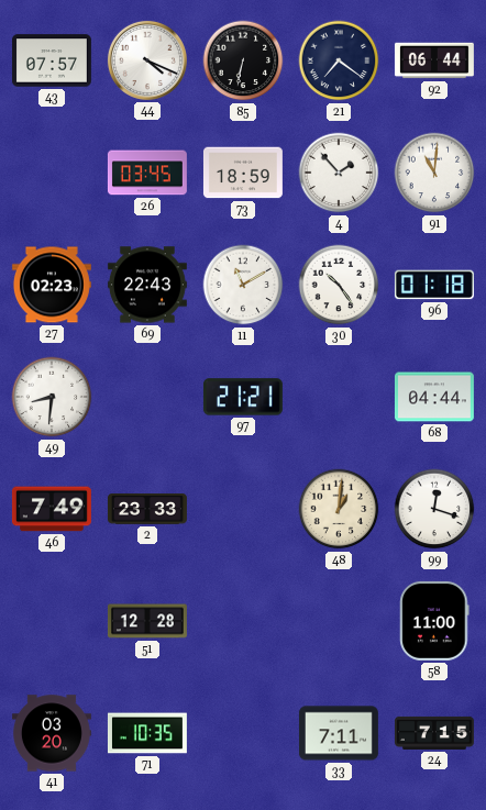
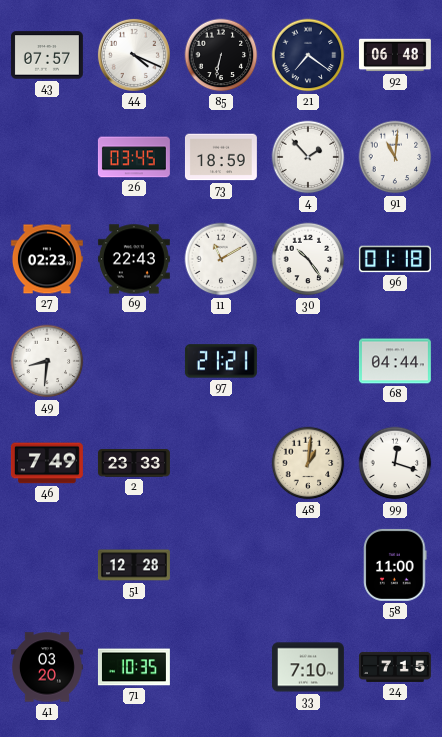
92: 06:44 -> 06:48 (395, 55)
33: 7:11 -> 7:10 (308, 667)
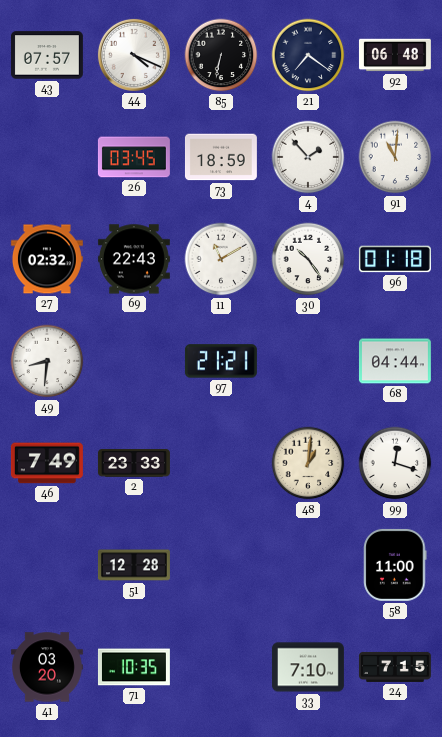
27: 02:23 -> 02:32 (47, 259)
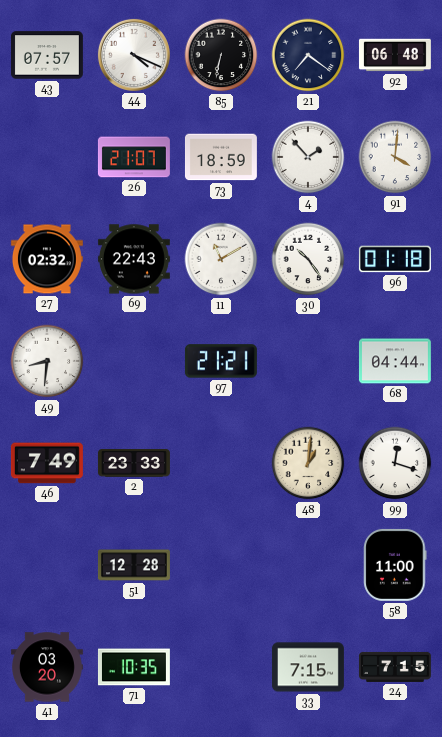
26: 03:45 -> 21:07 (134, 157)
91: 11:01 -> 4:01 (395, 157)
33: 7:10 -> 7:15 (308, 667)
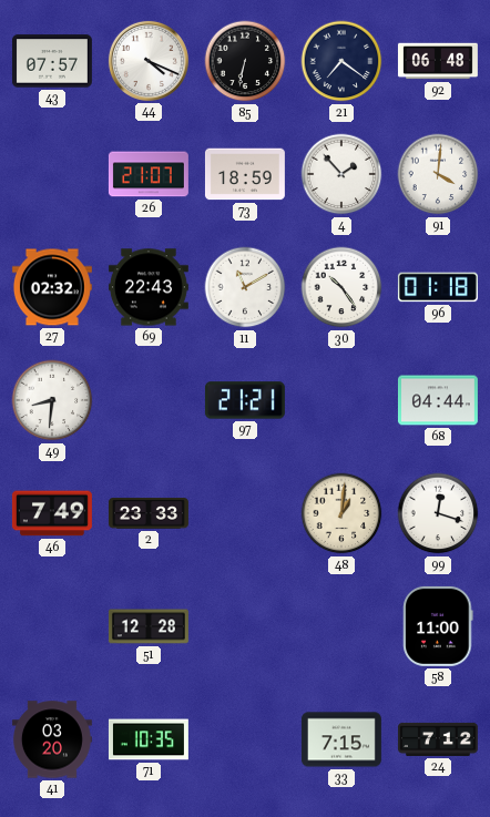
24: 7:15 -> 7:12 (438, 739)
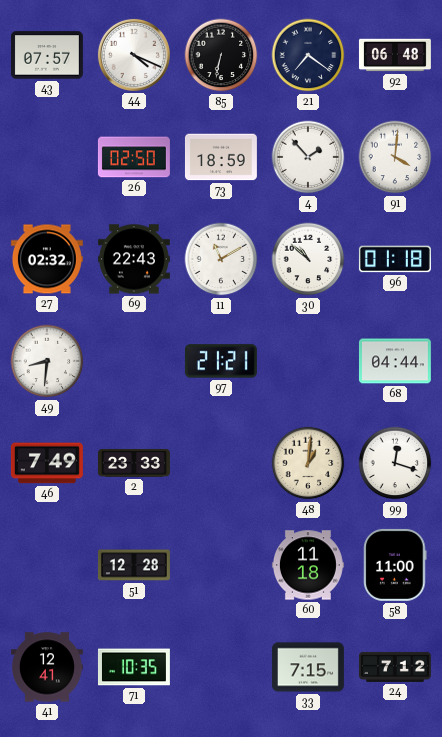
26: 21:07 -> 02:50 (134, 157)
30: 10:24 -> 10:52 (308, 259)
60: none -> 11:18 (308, 565)
41: 03:20 -> 12:41 (47, 667)
